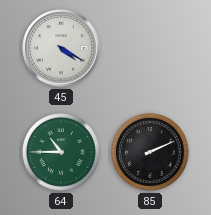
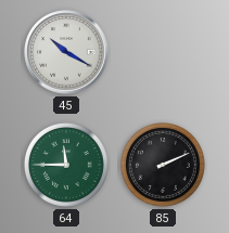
45: 4:20 -> 10:20 (66, 52)
64: 10:45 -> 11:45 (66, 165)
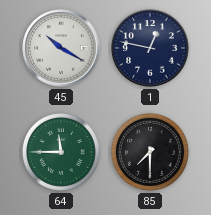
1: none -> 12:47 (150, 48)
85: 2:11 -> 7:30 (150, 152)
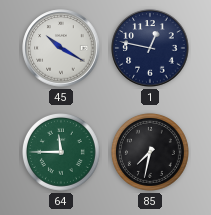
85: 7:30 -> 7:32 (150, 152)
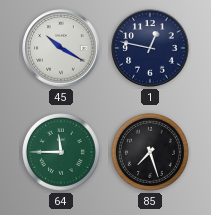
85: 7:32 -> 7:27 (150, 152)
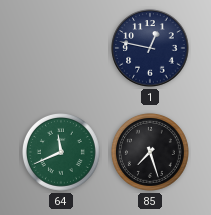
45: 10:20 -> none (61, 48)
64: 11:45 -> 11:41 (61, 152)
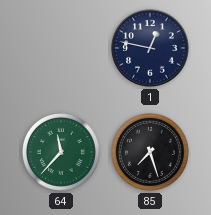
64: 11:41 -> 11:37 (61, 152)
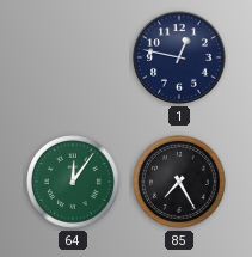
64: 11:37 -> 12:06 (73, 182)
85: 7:27 -> 7:25 (179, 182)
